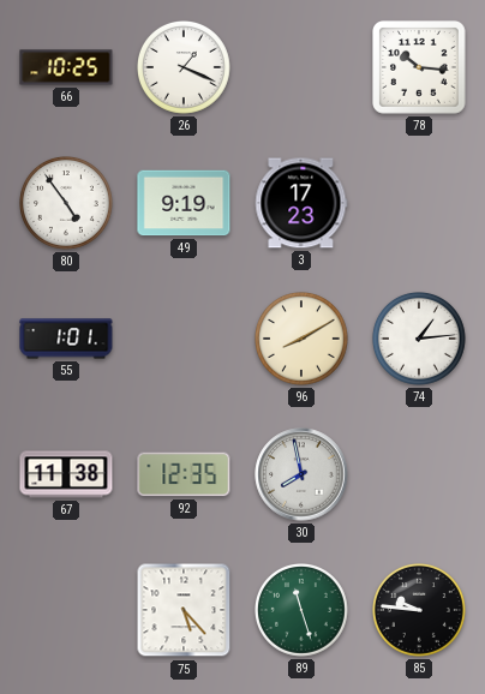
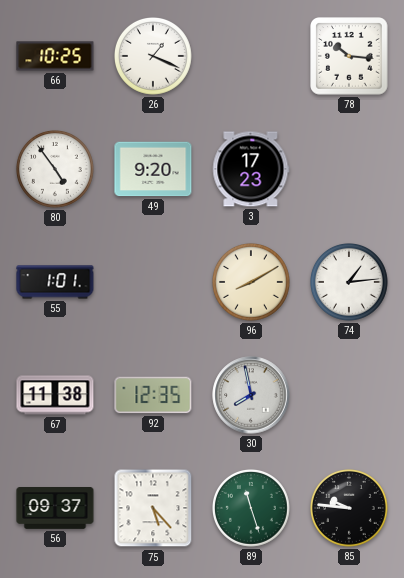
49: 9:19 -> 9:20 (153, 169)
56: none -> 09:37 (55, 509)
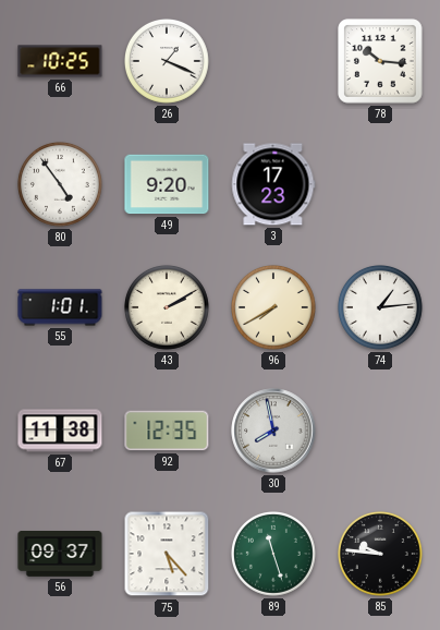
43: none -> 2:10 (168, 308)
96: 8:10 -> 7:40 (274, 308)
